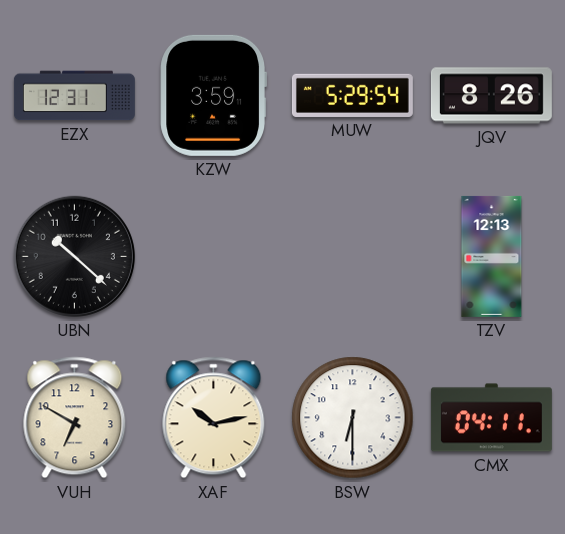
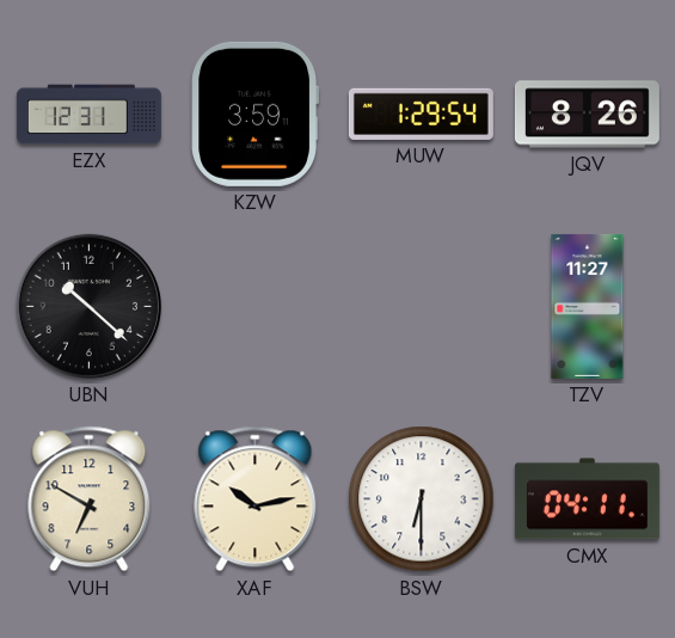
MUW: 5:29 -> 1:29 (421, 114)
TZV: 12:13 -> 11:27 (588, 306)
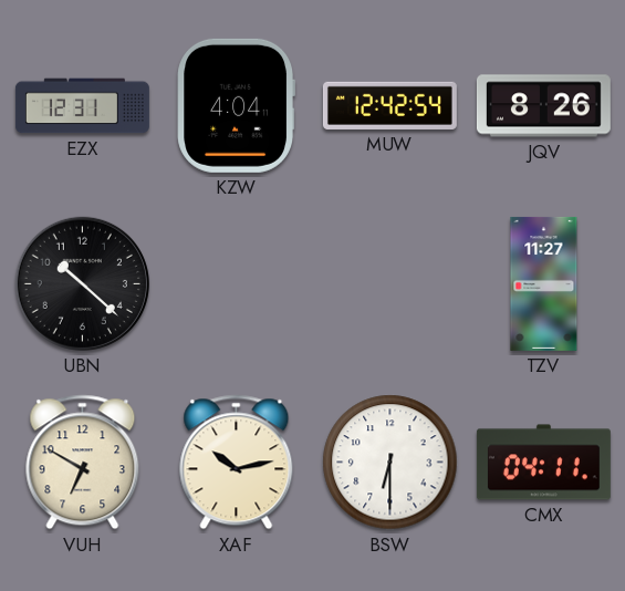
KZW: 3:59 -> 4:04 (236, 105)
MUW: 1:29 -> 12:42 (389, 105)
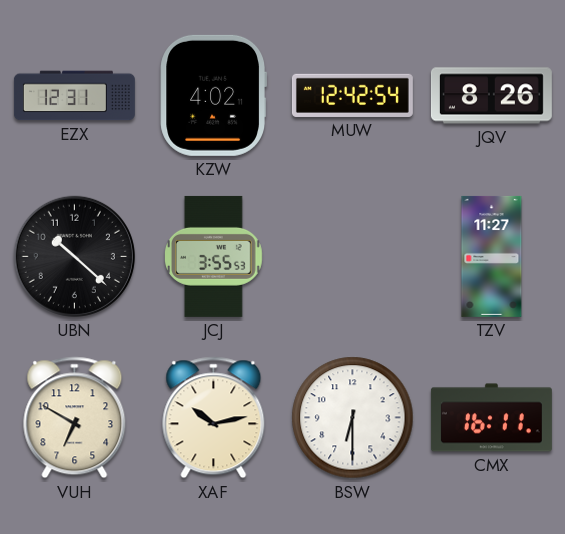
KZW: 4:04 -> 4:02 (213, 95)
JCJ: none -> 3:55 (214, 256)
CMX: 04:11 -> 16:11 (491, 418)
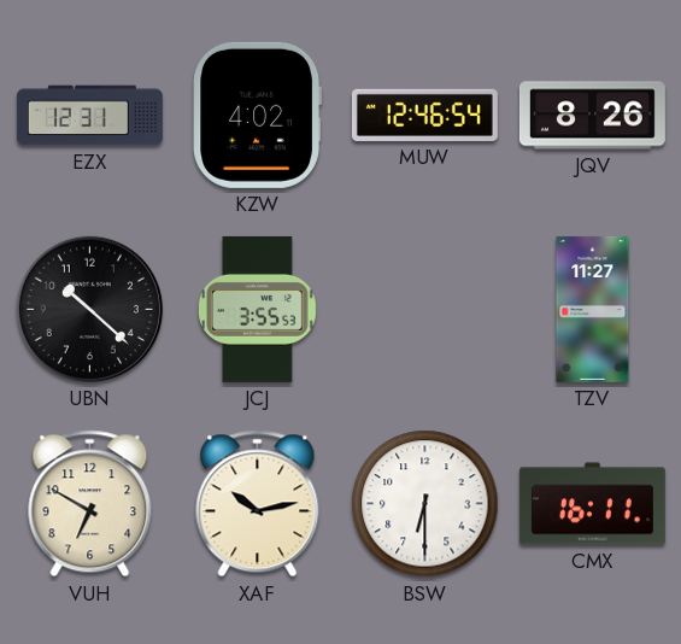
MUW: 12:42 -> 12:46 (424, 115)
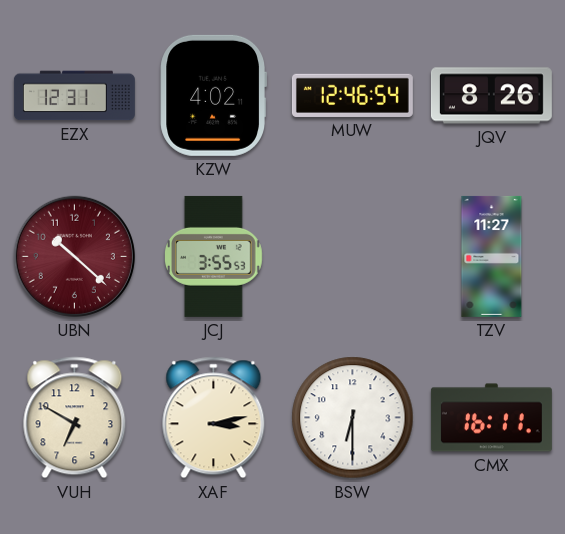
UBN dial: black -> burgundy (74, 256)
XAF: 10:13 -> 3:13 (214, 418)
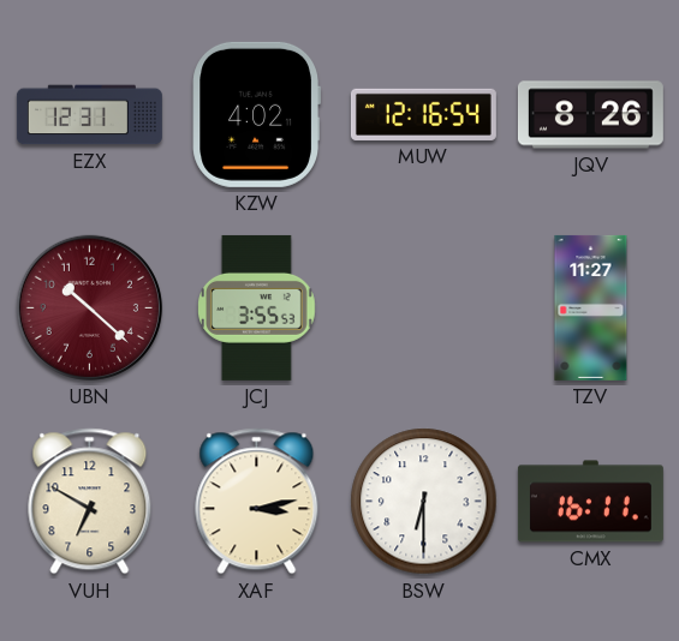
MUW: 12:46 -> 12:16 (423, 114)
